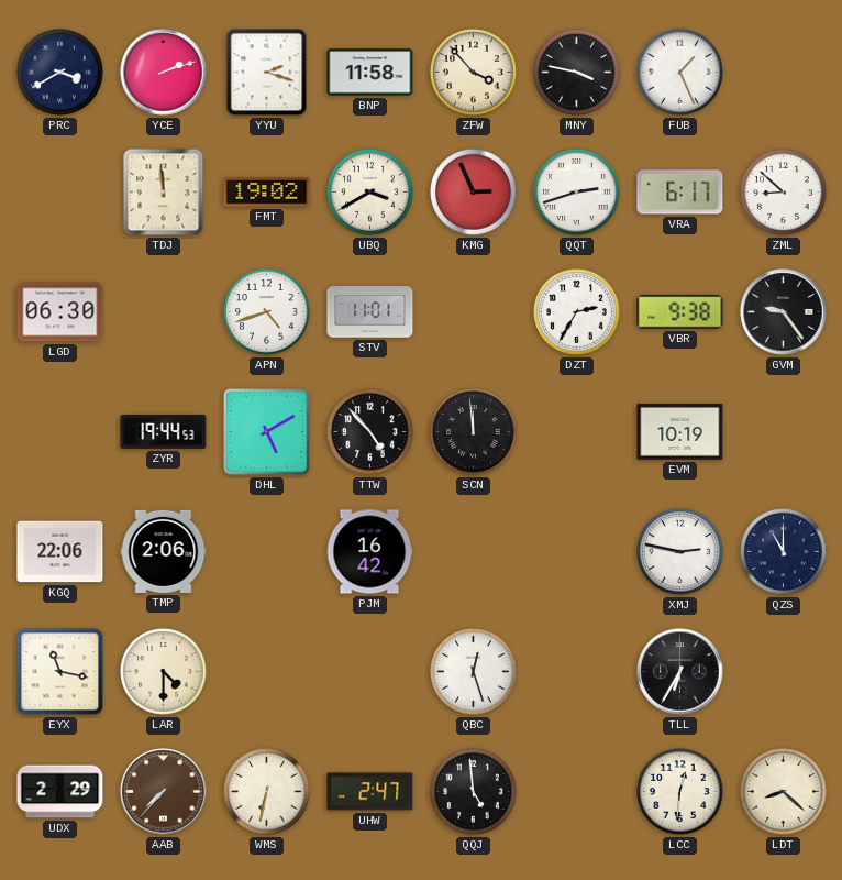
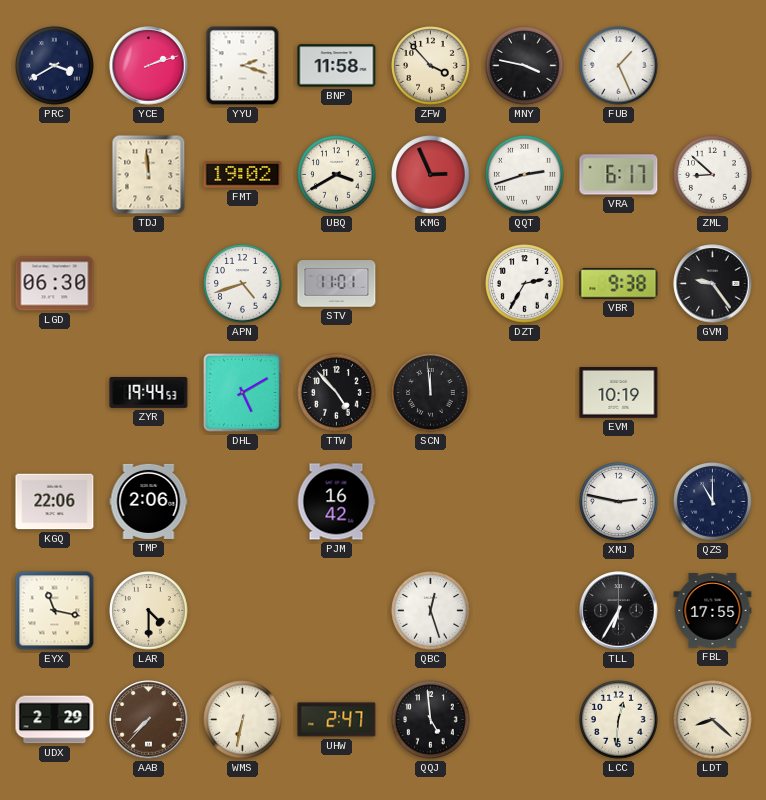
FBL: none -> 17:55 (713, 610)
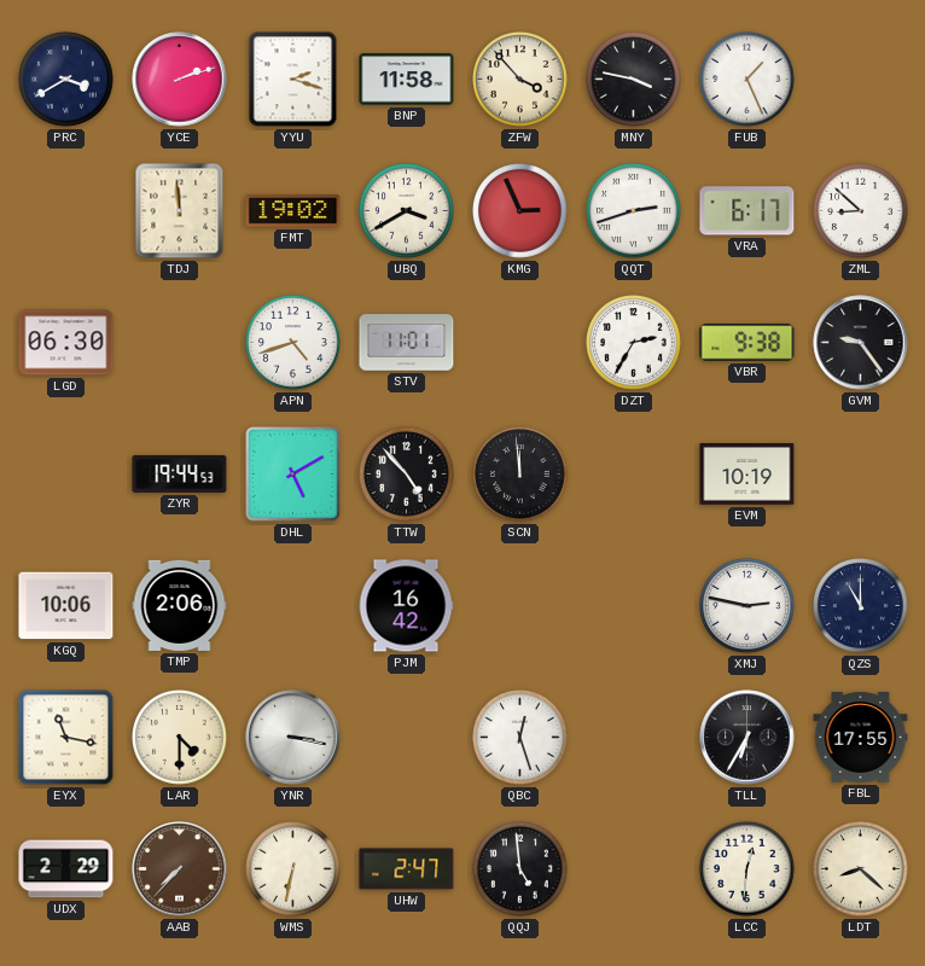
KGQ: 22:06 -> 10:06 (66, 606)
YNR: none -> 3:17 (293, 738)
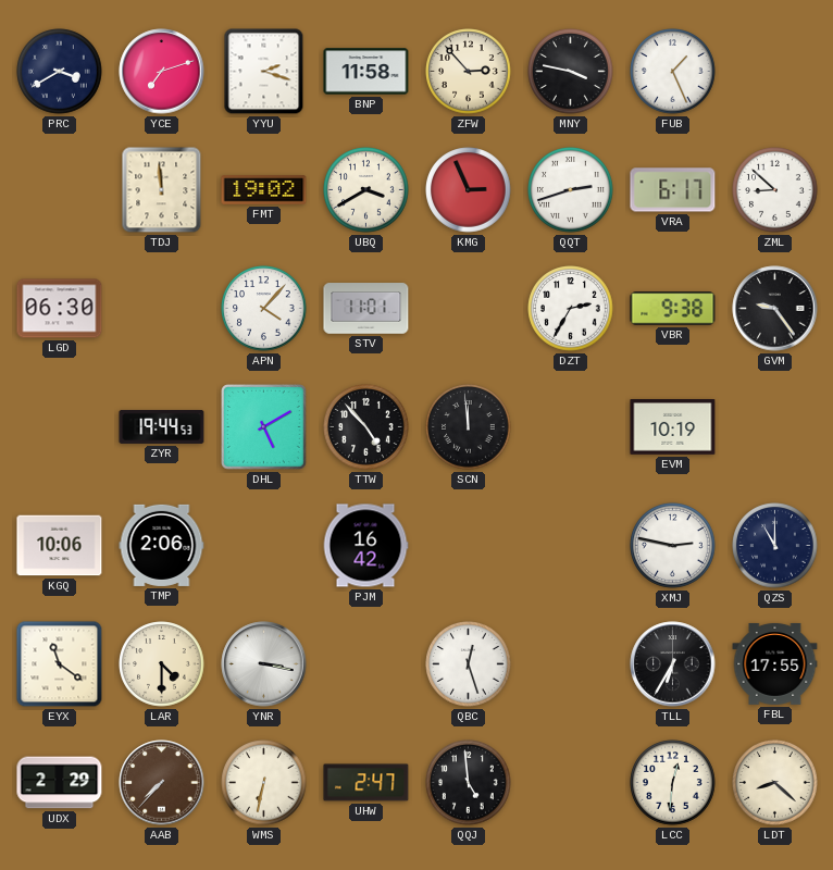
YCE: 2:12 -> 7:12 (162, 72)
ZFW: 3:53 -> 2:53 (469, 72)
APN: 4:42 -> 4:07 (264, 309)
EYX: 11:17 -> 11:21 (60, 664)
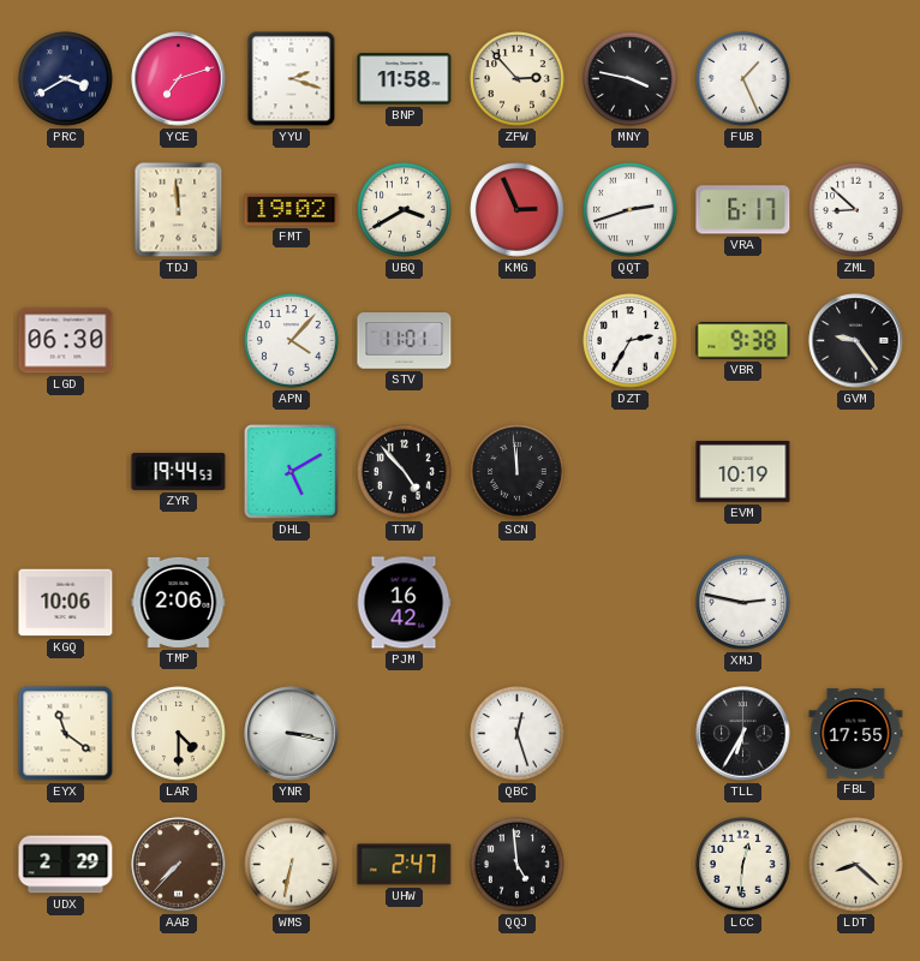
QZS: 11:00 -> none (775, 546)
